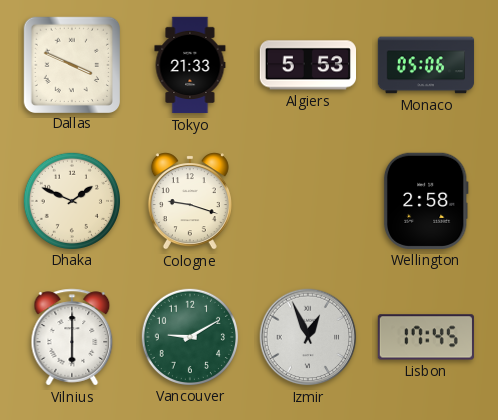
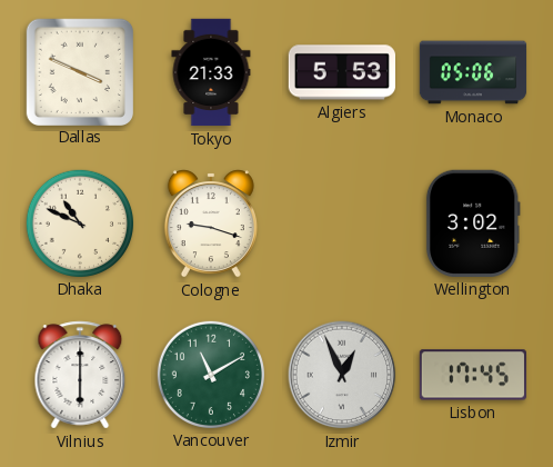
Dhaka: 1:49 -> 10:49 (79, 222)
Wellington: 2:58 -> 3:02 (473, 223)
Vancouver: 9:10 -> 11:10 (210, 374)
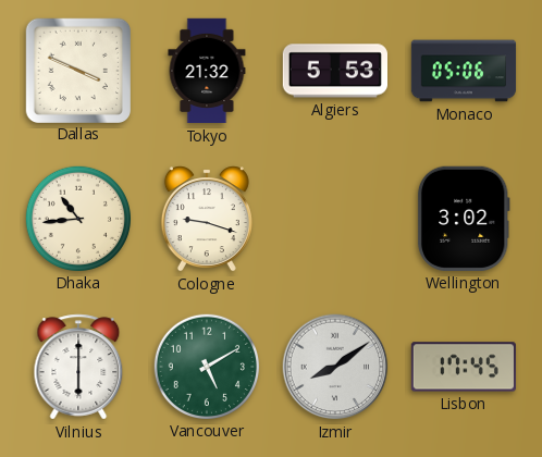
Tokyo: 21:33 -> 21:32 (207, 71)
Dhaka: 10:49 -> 10:44 (77, 218)
Vancouver: 11:10 -> 5:10 (206, 366)
Izmir: 12:56 -> 8:09 (335, 367)
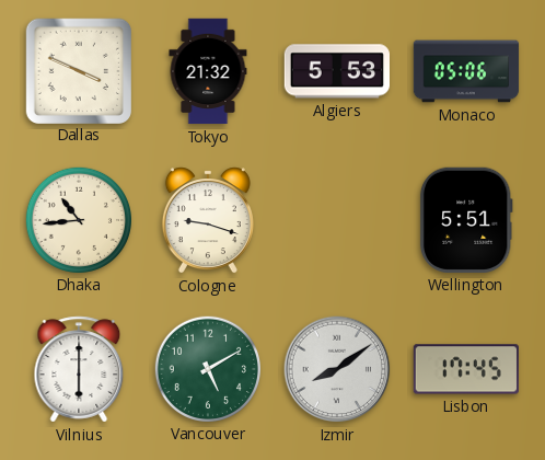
Wellington: 3:02 -> 5:51 (466, 220)
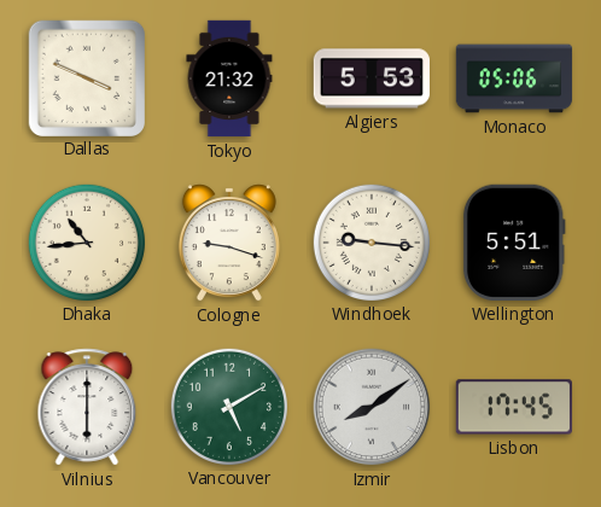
Windhoek: none -> 9:16 (370, 241)
